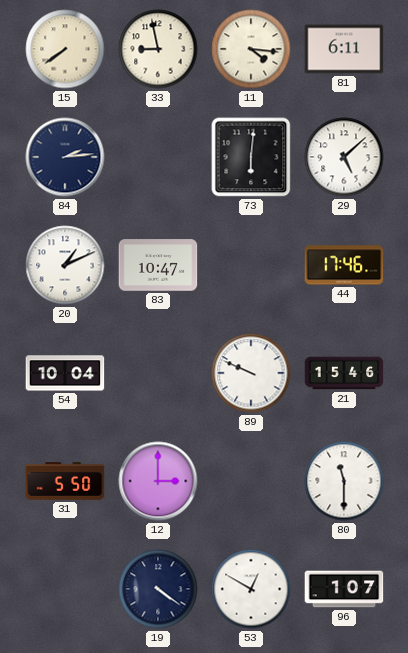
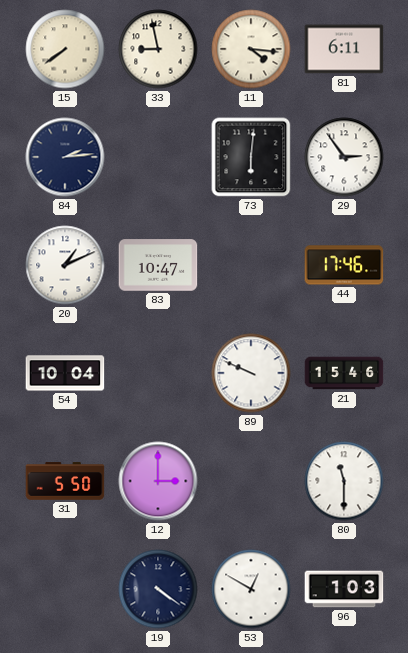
29: 5:08 -> 2:54 (344, 157)
96: 1:07 -> 1:03 (344, 589)
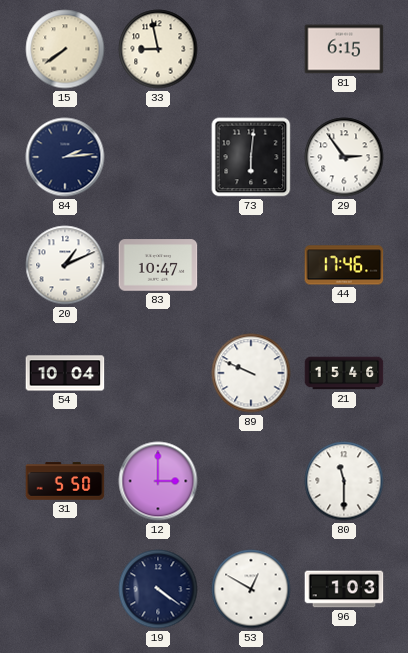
11: 4:16 -> none (251, 49)
81: 6:11 -> 6:15 (344, 49)
